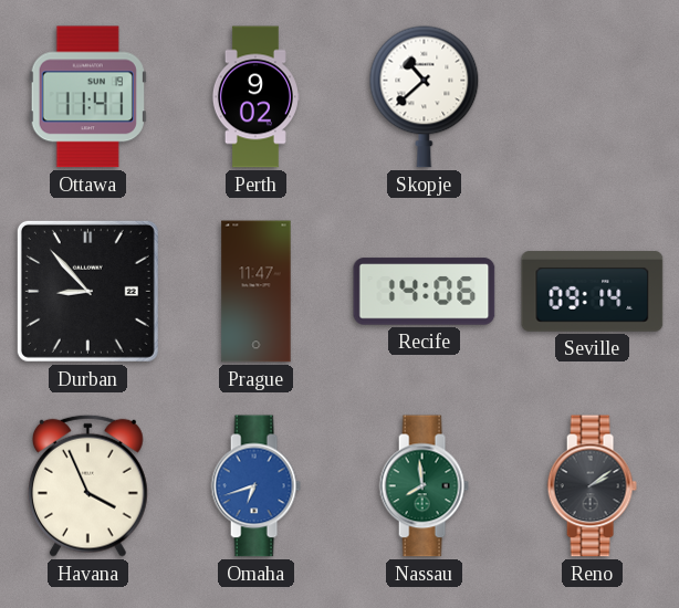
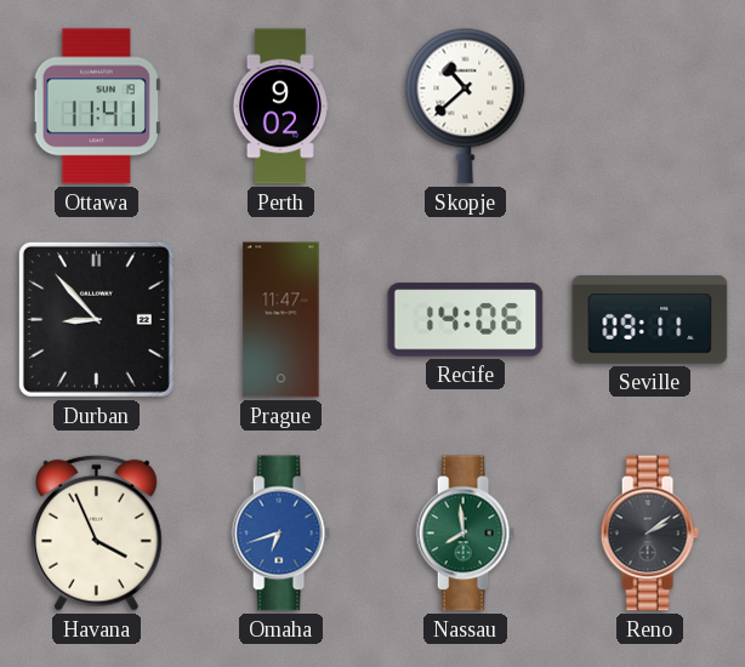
Seville: 09:14 -> 09:11 (650, 320)
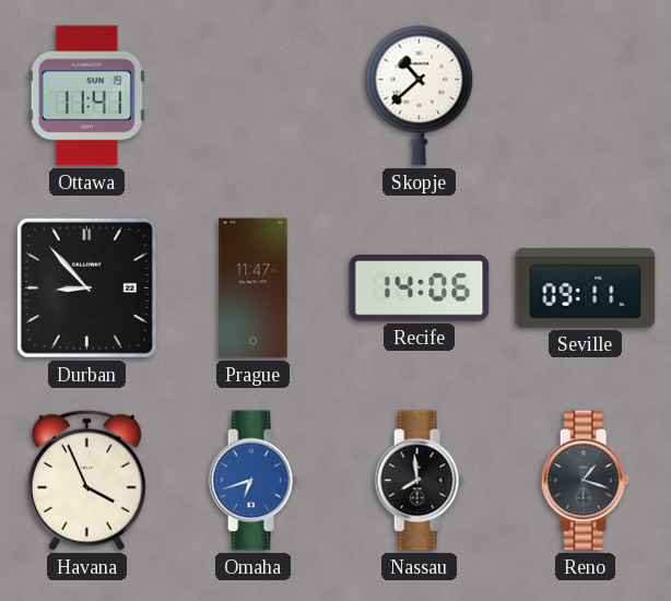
Perth: 9:02 -> none (280, 107)
Nassau dial: green -> black (419, 481)
Reno: 2:09 -> 1:18 (585, 481)
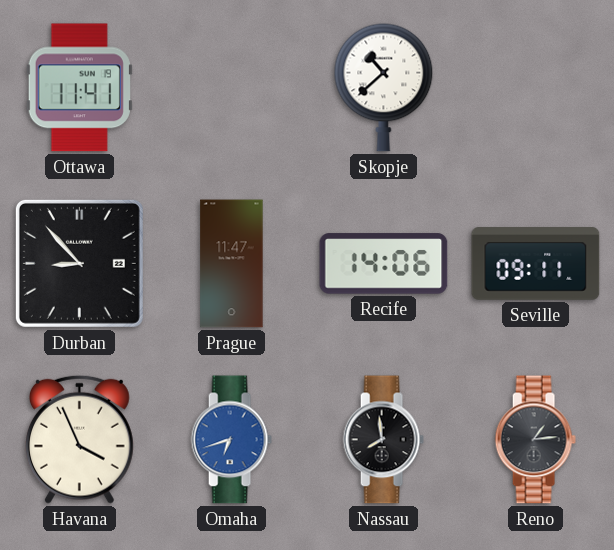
Reno: 1:18 -> 1:14 (535, 440)
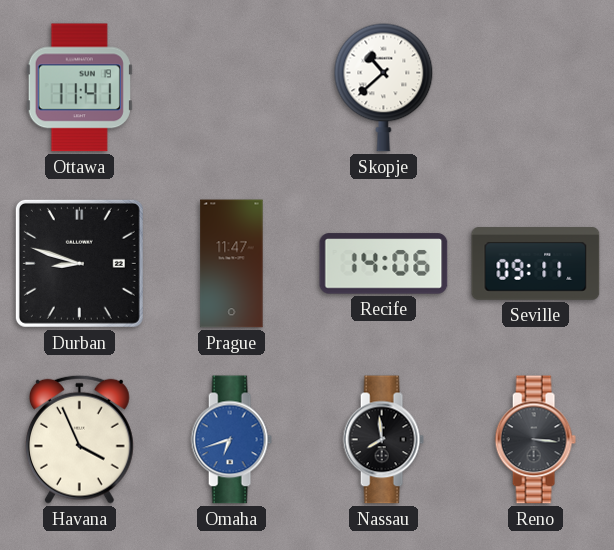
Durban: 8:53 -> 8:48 (79, 263)
Reno: 1:14 -> 3:16 (535, 440)
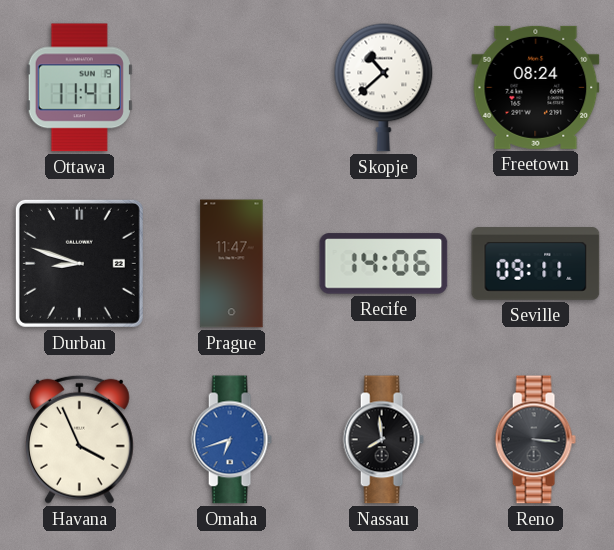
Freetown: none -> 08:24 (536, 87)
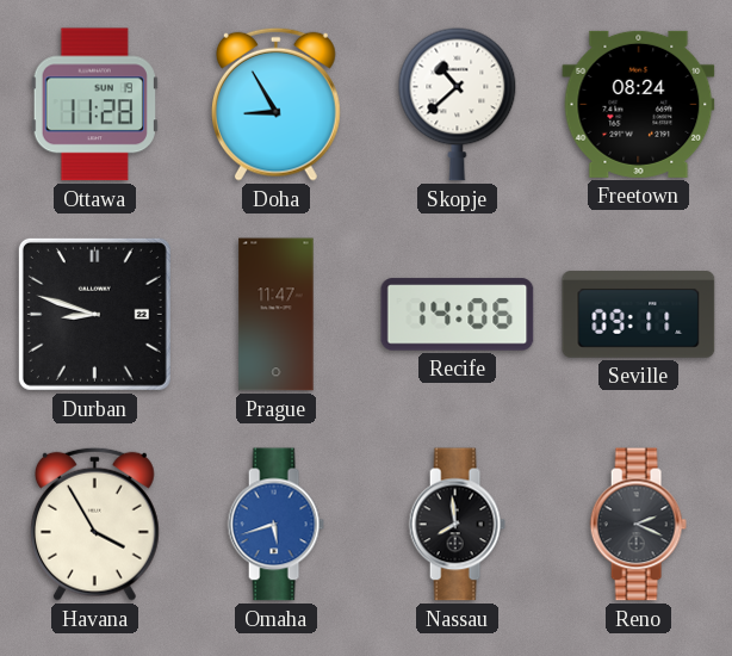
Ottawa: 11:41 -> 11:28 (94, 105)
Doha: none -> 8:55 (275, 104)
Havana: 3:56 -> 3:55 (94, 524)
Omaha: 6:42 -> 5:42 (275, 525)
Reno: 3:16 -> 2:19 (638, 525)
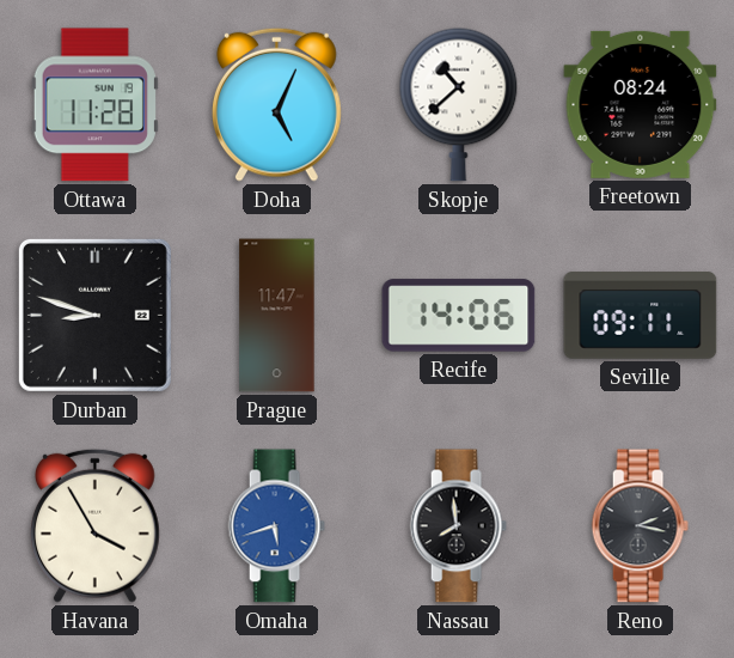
Doha: 8:55 -> 5:04 (276, 104)
Reno: 2:19 -> 2:17 (640, 526)
